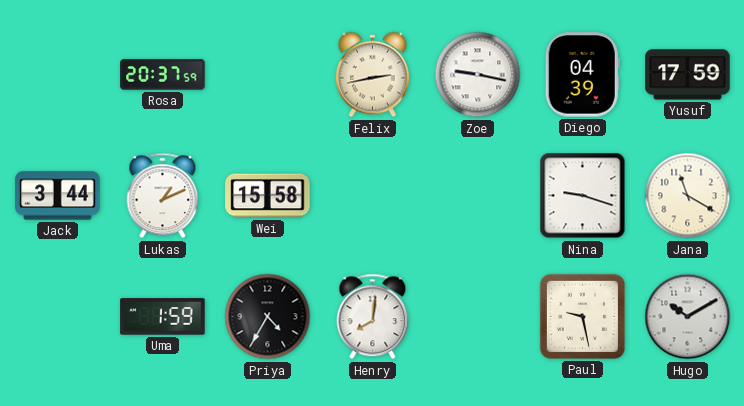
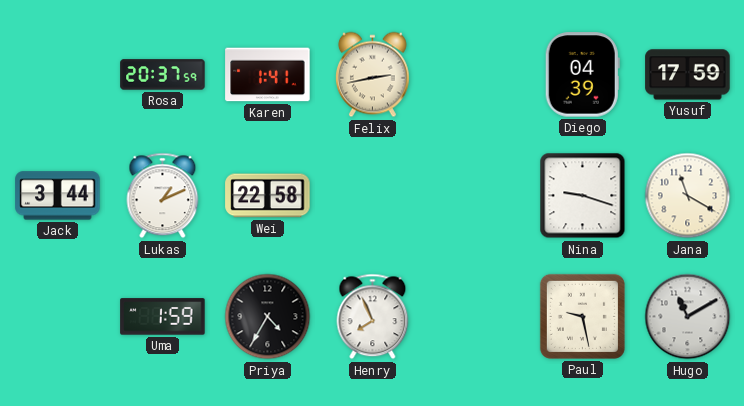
Karen: none -> 1:41 (268, 75)
Zoe: 9:17 -> none (478, 75)
Wei: 15:58 -> 22:58 (268, 196)
Henry: 8:01 -> 7:56 (373, 317)
Hugo: 10:10 -> 11:10 (688, 317)
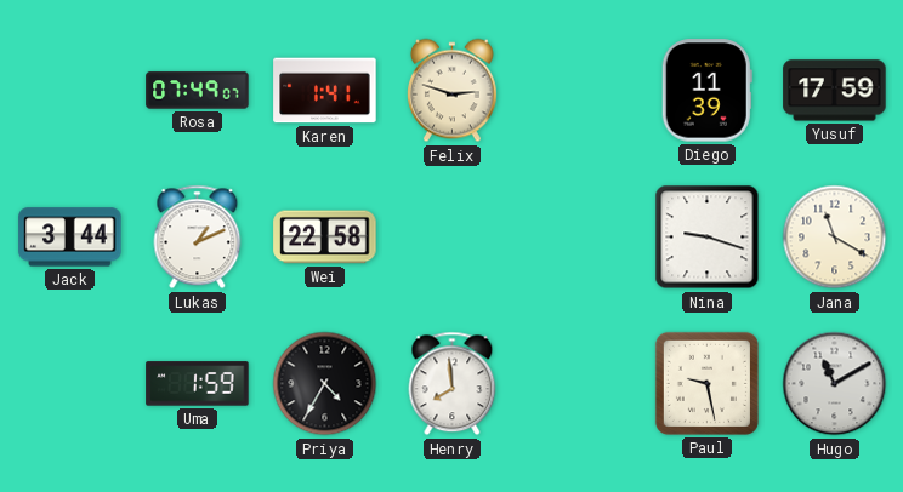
Rosa: 20:37 -> 07:49 (198, 91)
Felix: 2:43 -> 2:48 (451, 91)
Diego: 04:39 -> 11:39 (706, 91)
Henry: 7:56 -> 7:59 (453, 384)
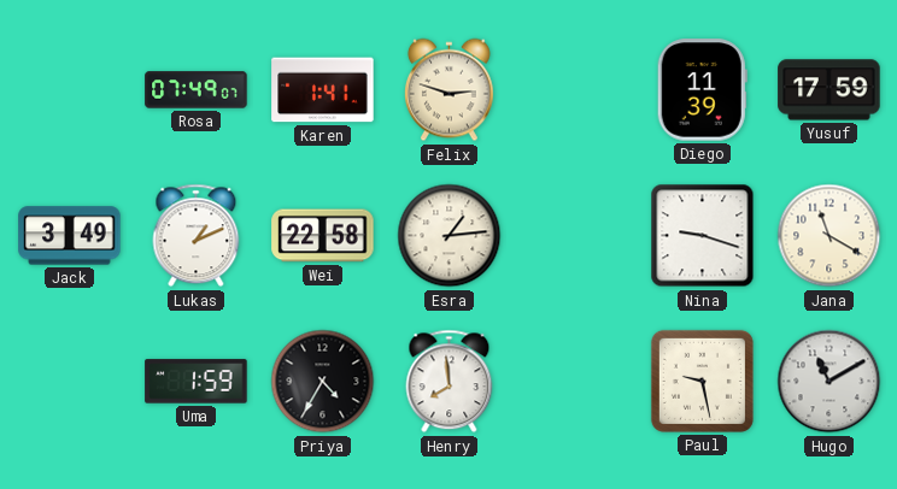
Jack: 3:44 -> 3:49 (70, 236)
Esra: none -> 1:14 (450, 236)
